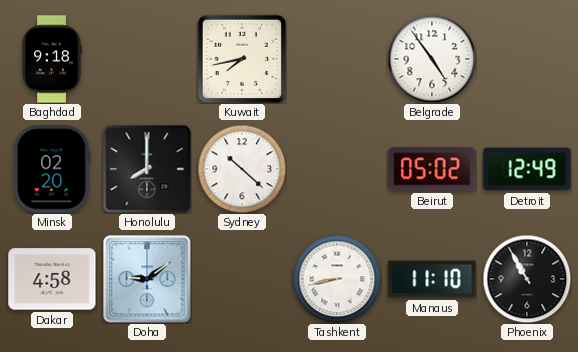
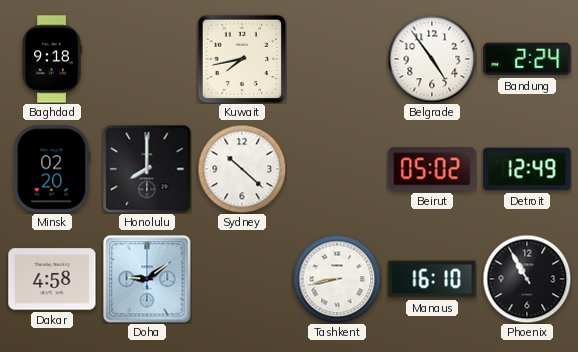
Bandung: none -> 2:24 (527, 59)
Manaus: 11:10 -> 16:10 (432, 279)
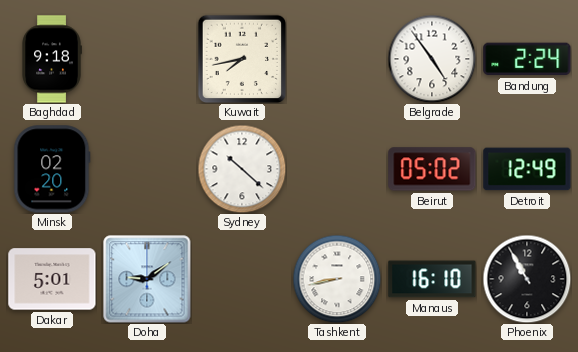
Honolulu: 8:00 -> none (147, 169)
Dakar: 4:58 -> 5:01 (52, 279)
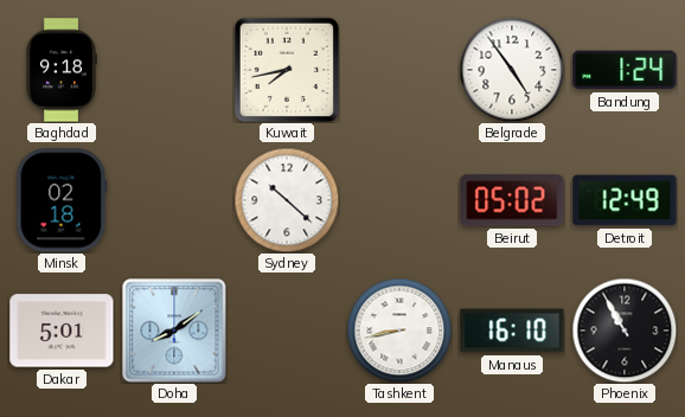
Bandung: 2:24 -> 1:24 (625, 70)
Minsk: 02:20 -> 02:18 (62, 200)
Doha: 9:09 -> 8:09 (174, 331)
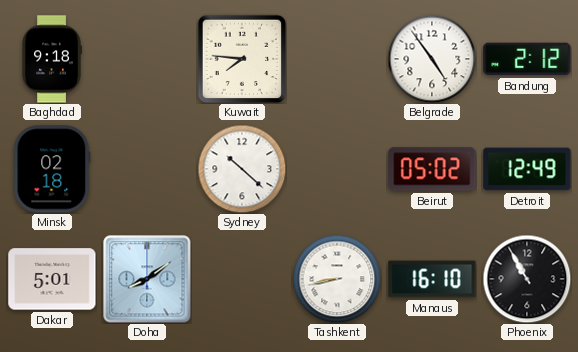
Kuwait: 7:43 -> 7:46 (242, 59)
Bandung: 1:24 -> 2:12 (527, 59)
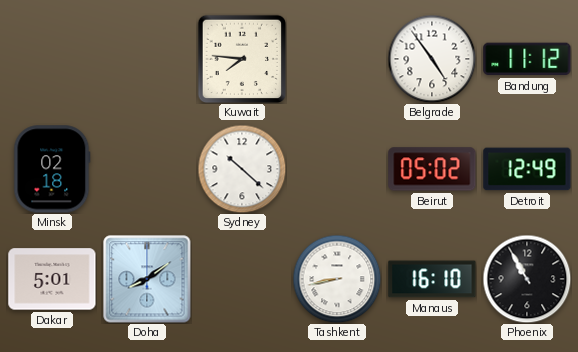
Baghdad: 9:18 -> none (52, 59)
Bandung: 2:12 -> 11:12 (527, 59)
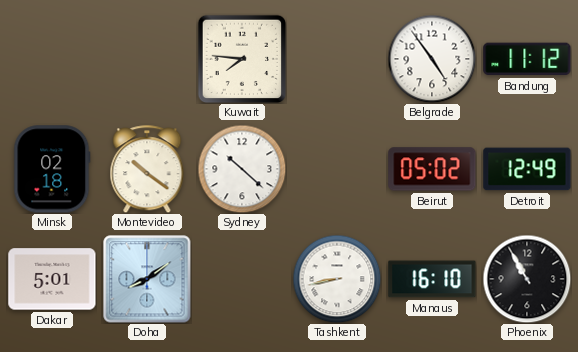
Montevideo: none -> 10:21 (147, 169)
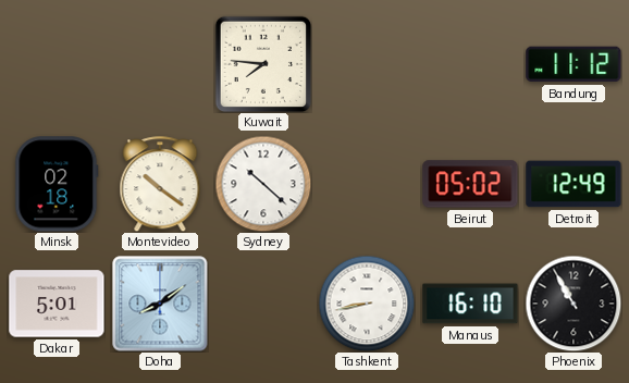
Belgrade: 4:54 -> none (432, 59)
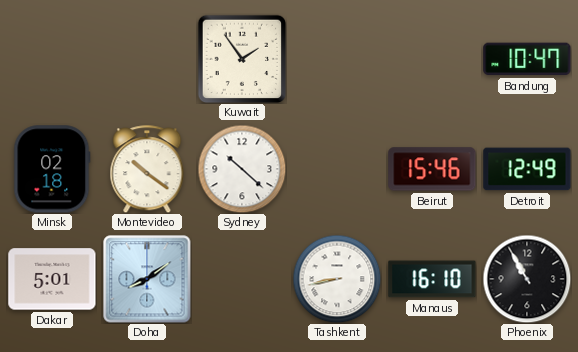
Kuwait: 7:46 -> 1:54 (242, 59)
Bandung: 11:12 -> 10:47 (527, 59)
Beirut: 05:02 -> 15:46 (432, 169)
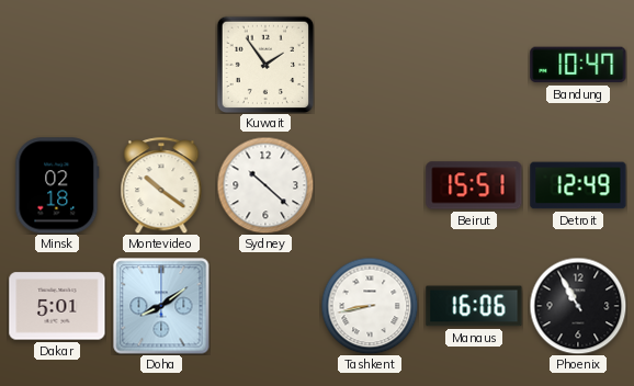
Beirut: 15:46 -> 15:51 (474, 185)
Manaus: 16:10 -> 16:06 (474, 306)
